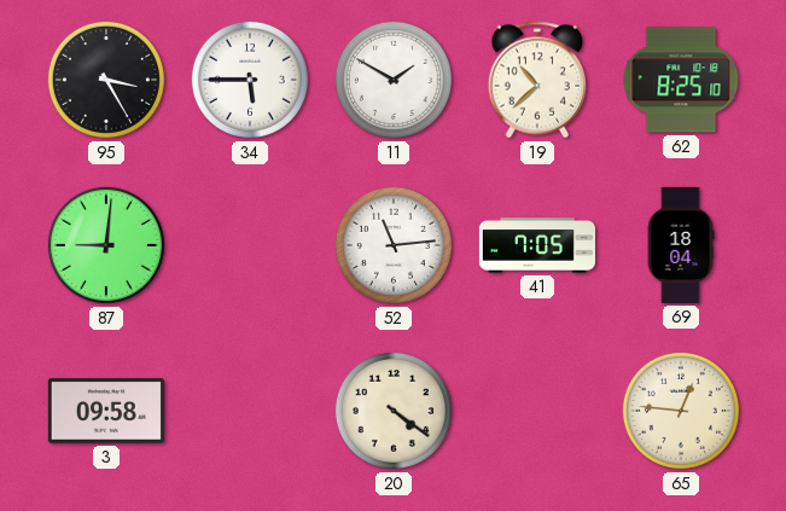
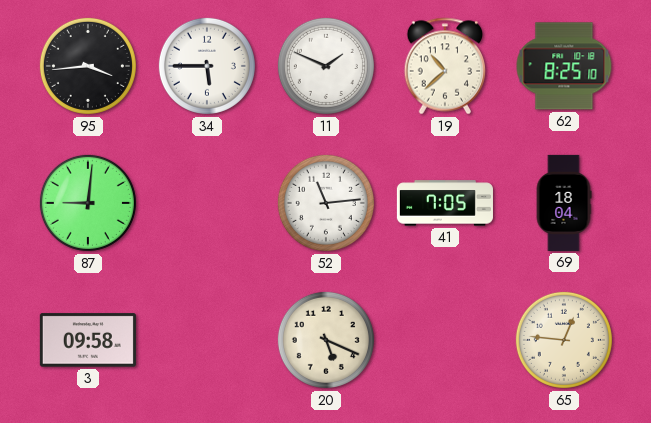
95: 3:25 -> 3:44 (88, 66)
11: 1:50 -> 1:49 (326, 66)
20: 4:21 -> 5:19 (326, 340)
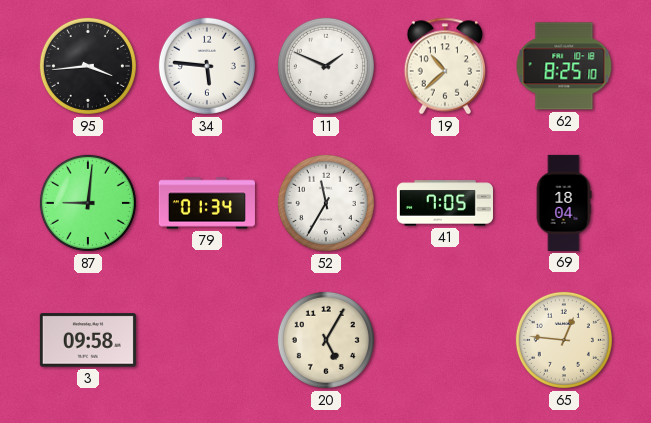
34: 5:45 -> 5:46 (207, 66)
79: none -> 01:34 (207, 203)
52: 11:14 -> 11:35 (326, 203)
20: 5:19 -> 5:05 (326, 340)
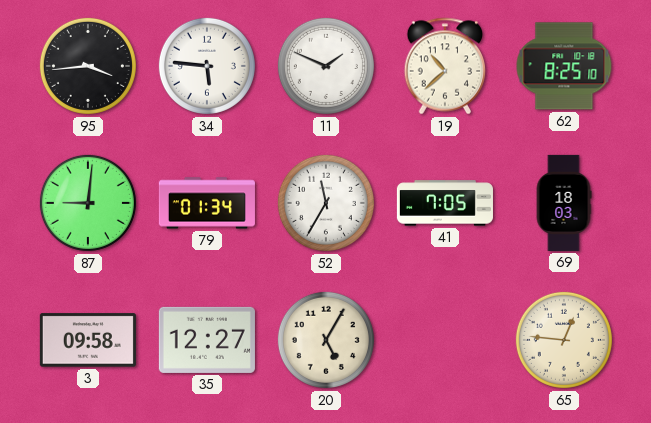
69: 18:04 -> 18:03 (564, 203)
35: none -> 12:27 (207, 340)
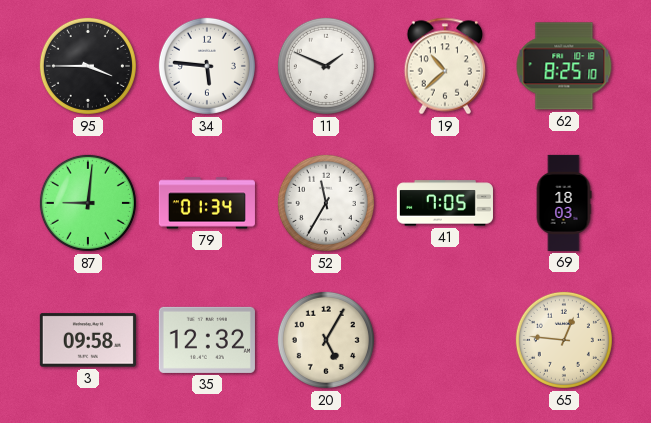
95: 3:44 -> 3:45 (88, 66)
35: 12:27 -> 12:32 (207, 340)
